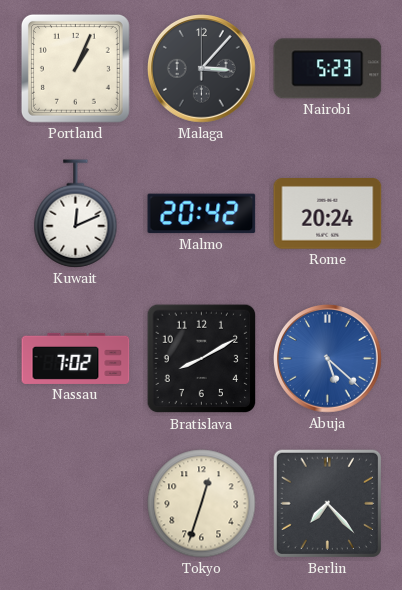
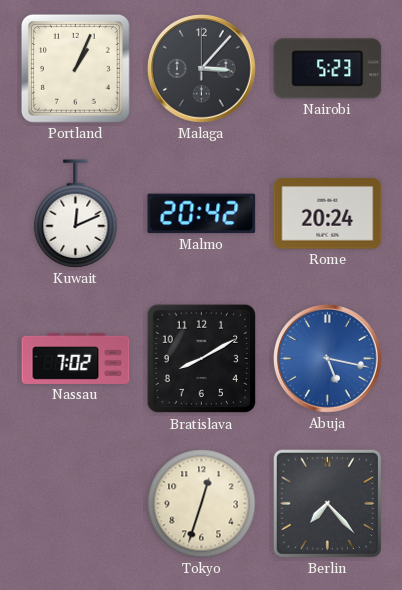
Abuja: 5:22 -> 5:17 (328, 359)
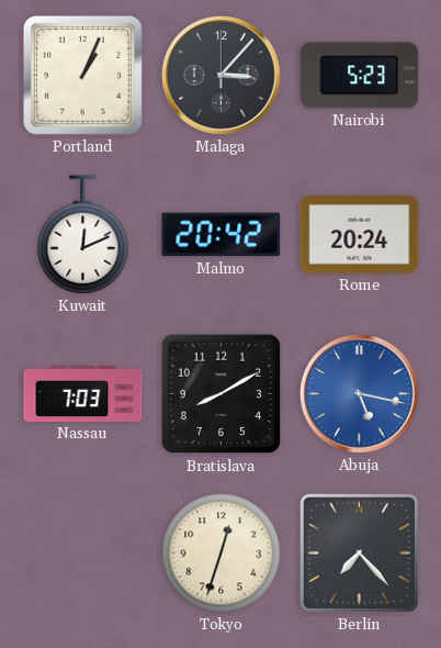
Nassau: 7:02 -> 7:03 (83, 393)
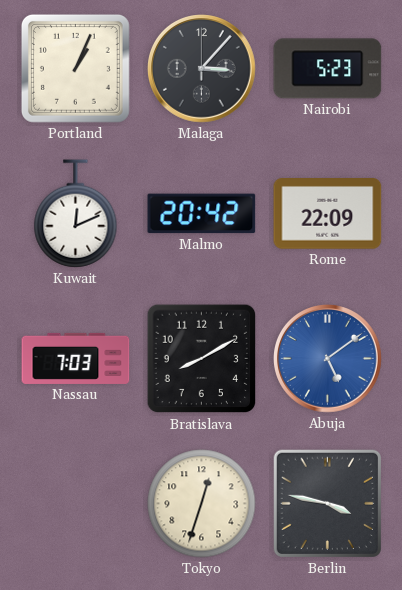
Rome: 20:24 -> 22:09 (328, 214)
Abuja: 5:17 -> 5:09 (328, 359)
Berlin: 7:23 -> 3:47 (327, 503)
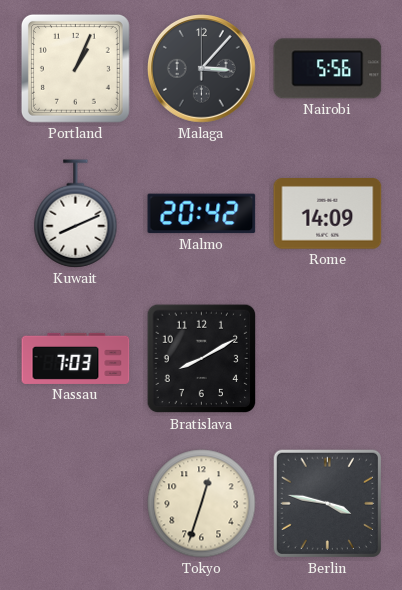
Nairobi: 5:23 -> 5:56 (328, 69)
Kuwait: 12:11 -> 8:11 (76, 214)
Rome: 22:09 -> 14:09 (328, 214)
Abuja: 5:09 -> none (328, 359)
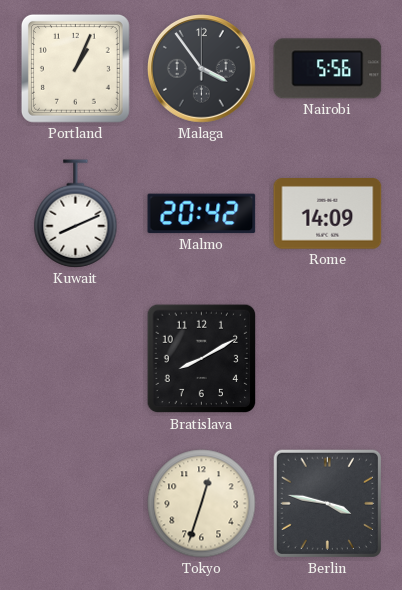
Malaga: 3:07 -> 3:54 (202, 69)
Nassau: 7:03 -> none (76, 358)
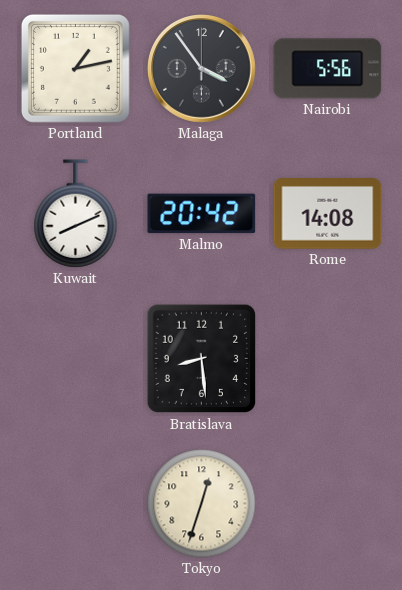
Portland: 1:04 -> 1:13 (75, 68)
Rome: 14:09 -> 14:08 (328, 214)
Bratislava: 8:10 -> 8:29 (202, 359)
Berlin: 3:47 -> none (327, 503)
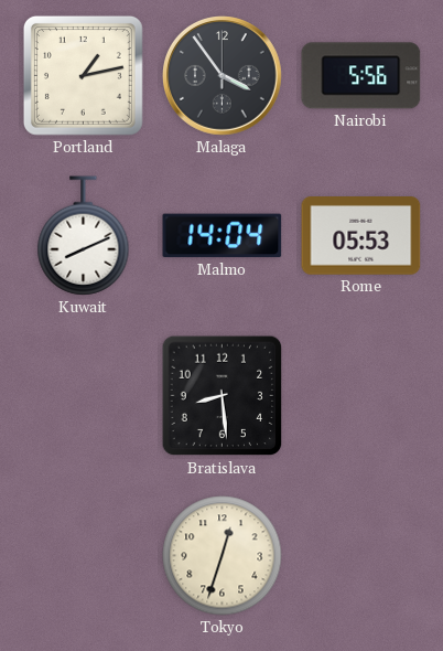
Malmo: 20:42 -> 14:04 (223, 236)
Rome: 14:08 -> 05:53 (361, 236)
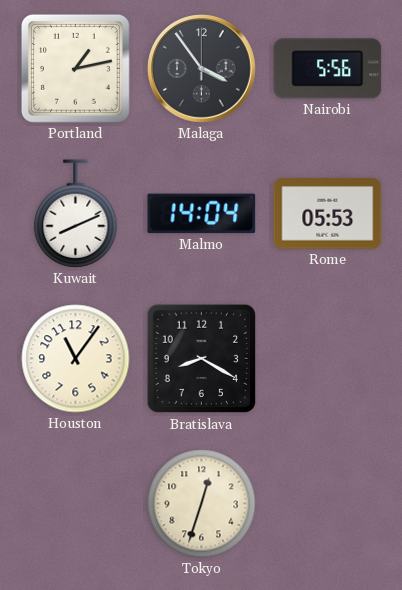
Houston: none -> 11:06 (76, 359)
Bratislava: 8:29 -> 8:20 (202, 359)
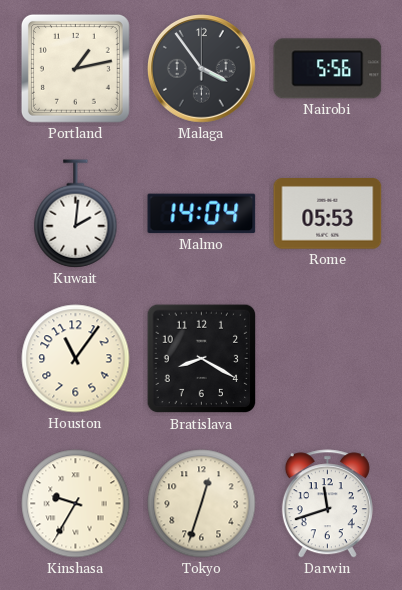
Kuwait: 8:11 -> 2:01 (76, 214)
Kinshasa: none -> 9:35 (76, 504)
Darwin: none -> 11:42 (327, 504)
